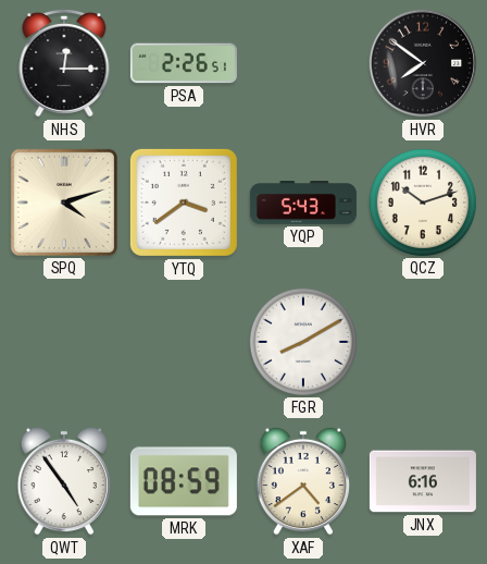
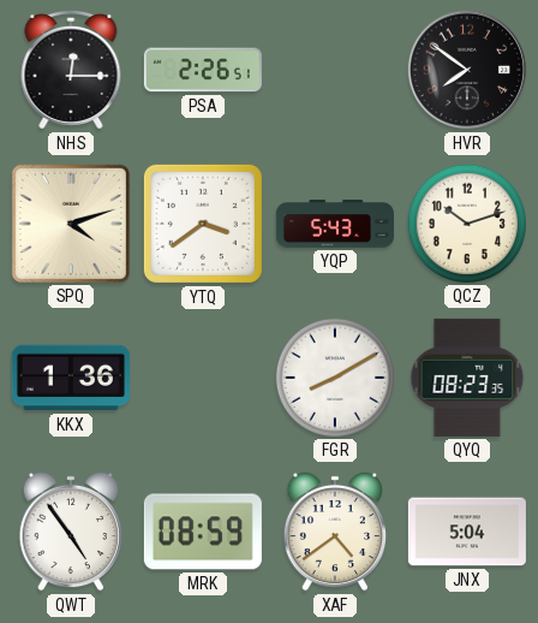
KKX: none -> 1:36 (71, 378)
QYQ: none -> 08:23 (467, 378)
JNX: 6:16 -> 5:04 (467, 532)
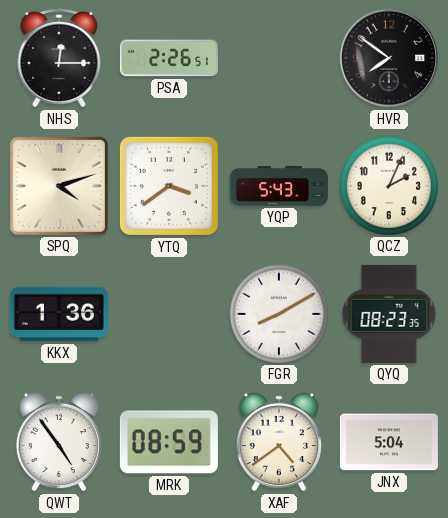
QCZ: 10:12 -> 2:04 (389, 186)
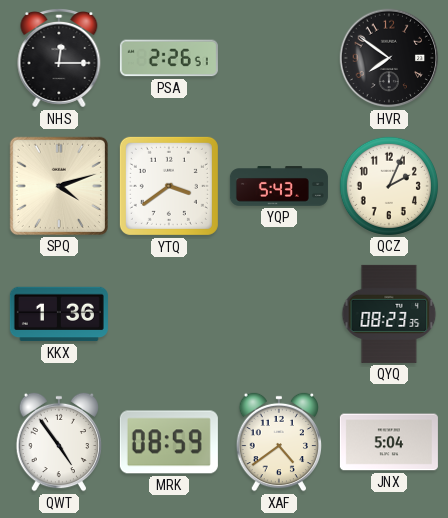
FGR: 8:10 -> none (279, 314)
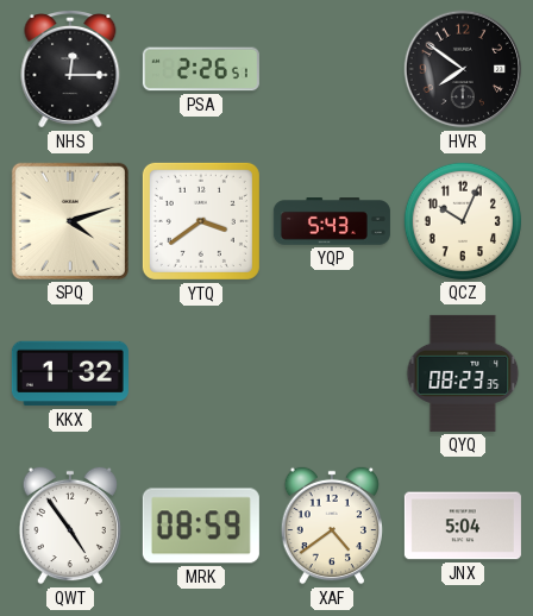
QCZ: 2:04 -> 10:04 (463, 221)
KKX: 1:36 -> 1:32 (70, 373)
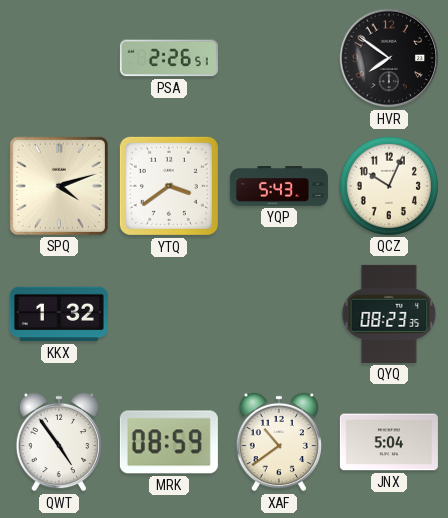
NHS: 12:15 -> none (70, 70)
XAF: 4:39 -> 10:39 (278, 442)
